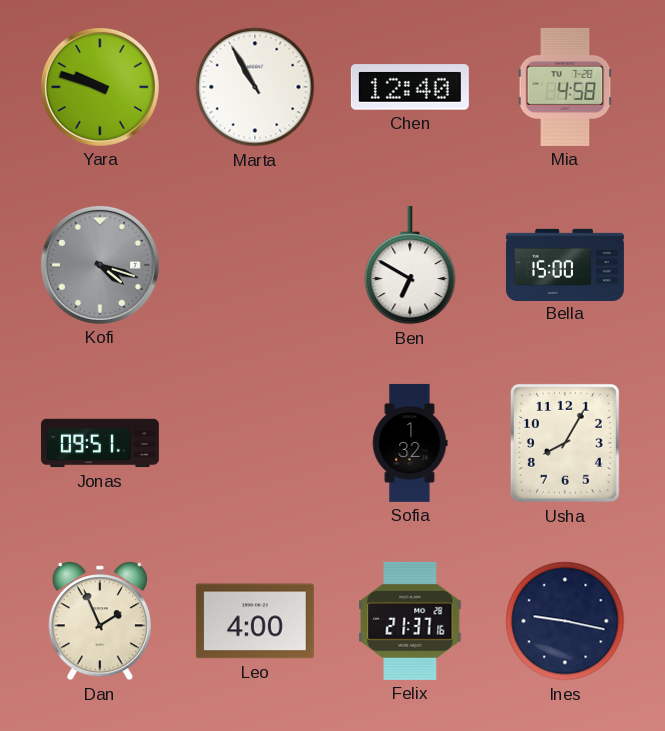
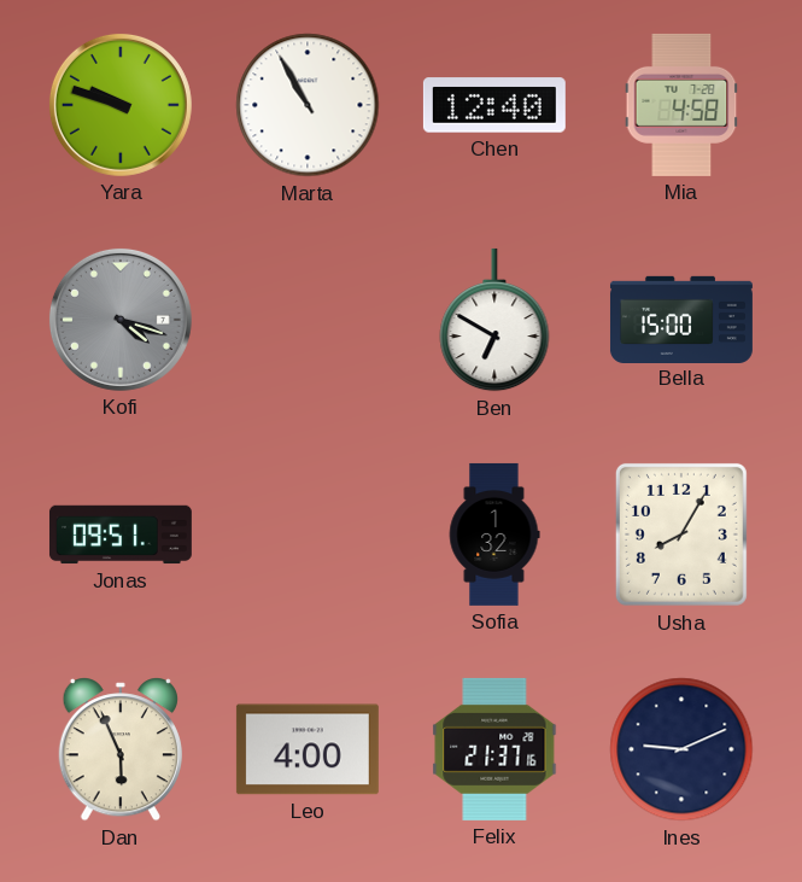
Dan: 1:56 -> 5:56 (121, 749)
Ines: 9:17 -> 9:11 (681, 749)
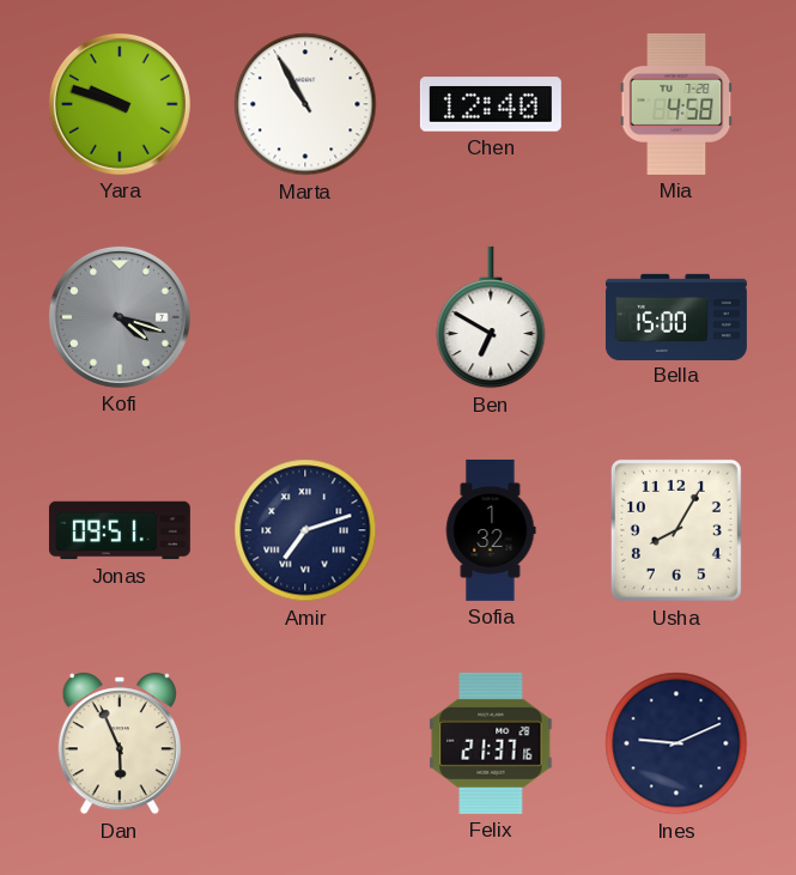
Amir: none -> 7:12 (305, 530)
Leo: 4:00 -> none (308, 749)
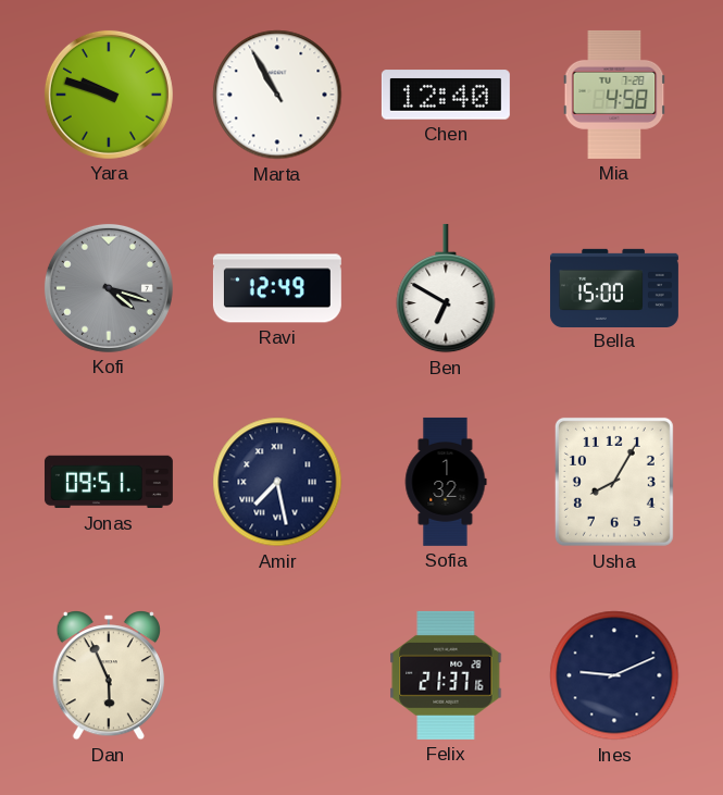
Ravi: none -> 12:49 (277, 288)
Amir: 7:12 -> 7:28 (277, 482)
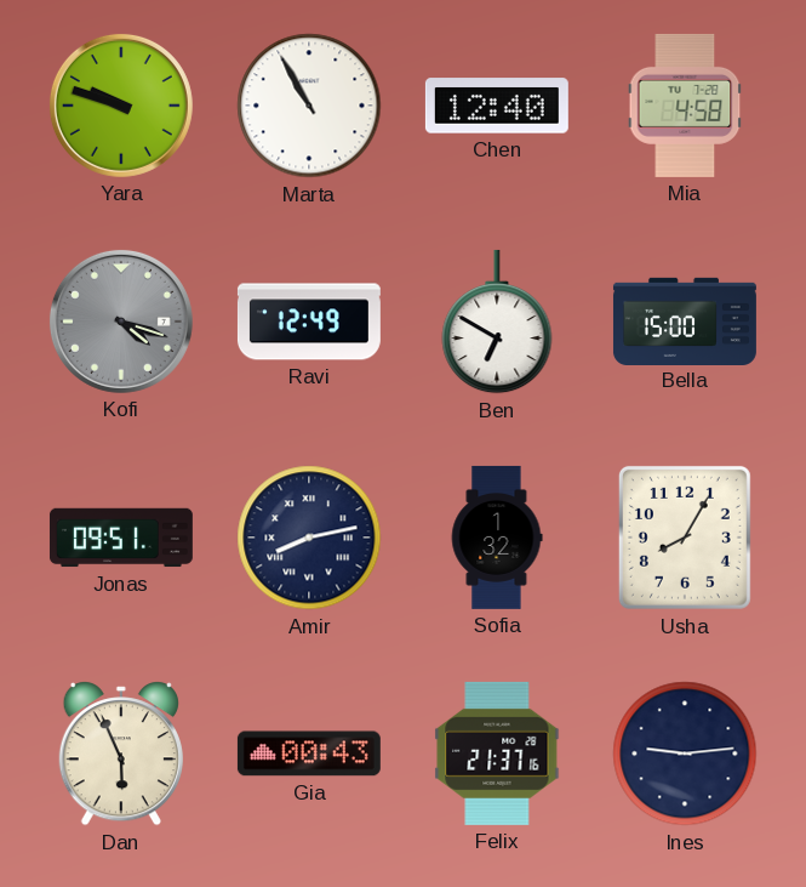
Amir: 7:28 -> 8:13 (309, 538)
Gia: none -> 00:43 (309, 754)
Ines: 9:11 -> 9:14 (685, 754)
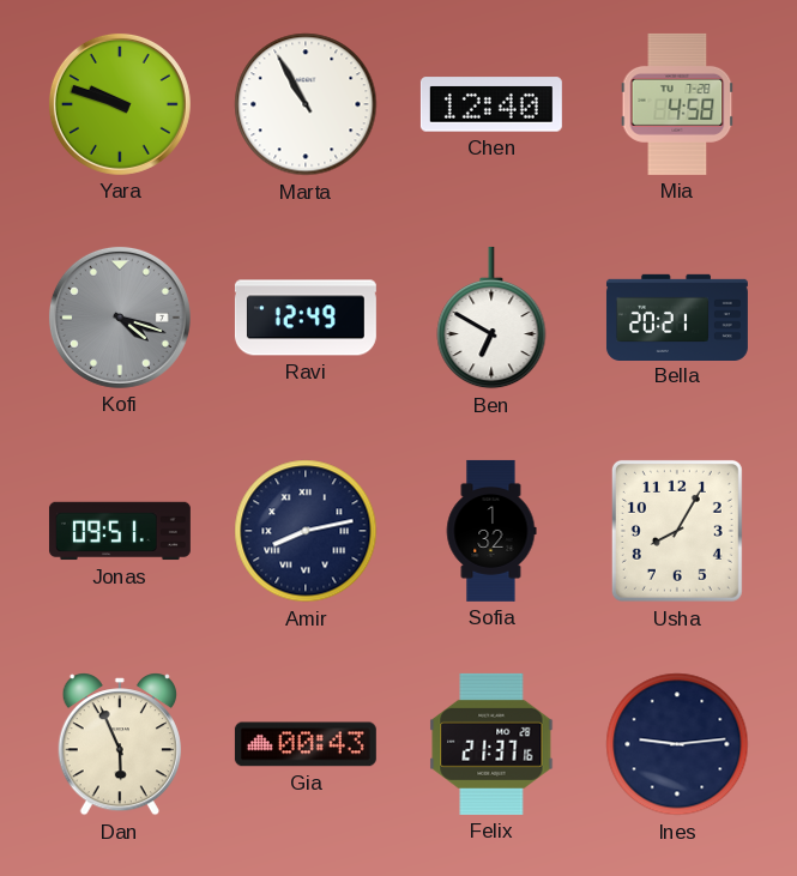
Bella: 15:00 -> 20:21 (677, 316)
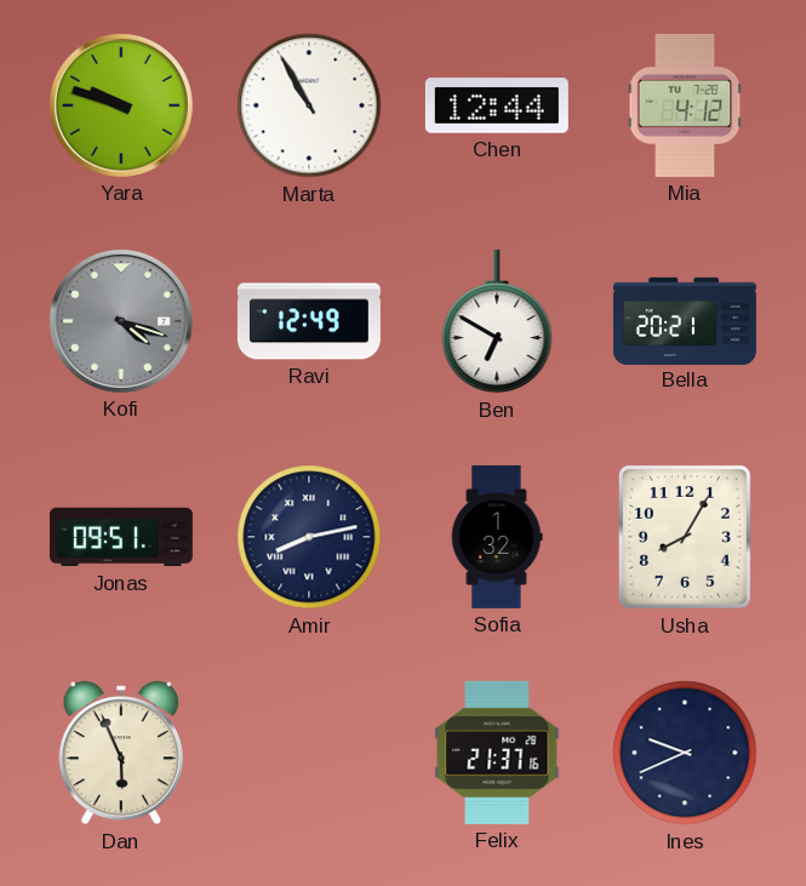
Chen: 12:40 -> 12:44 (497, 105)
Mia: 4:58 -> 4:12 (685, 105)
Gia: 00:43 -> none (306, 744)
Ines: 9:14 -> 9:41 (685, 753)
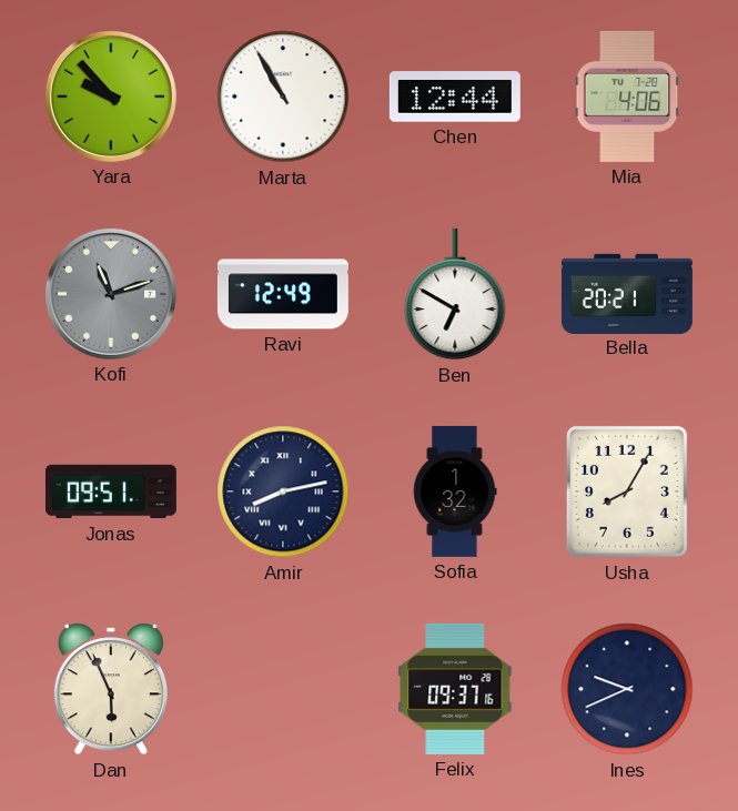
Yara: 9:48 -> 9:53 (111, 97)
Mia: 4:12 -> 4:06 (627, 97)
Kofi: 4:18 -> 11:12 (111, 294)
Felix: 21:37 -> 09:37 (455, 689)
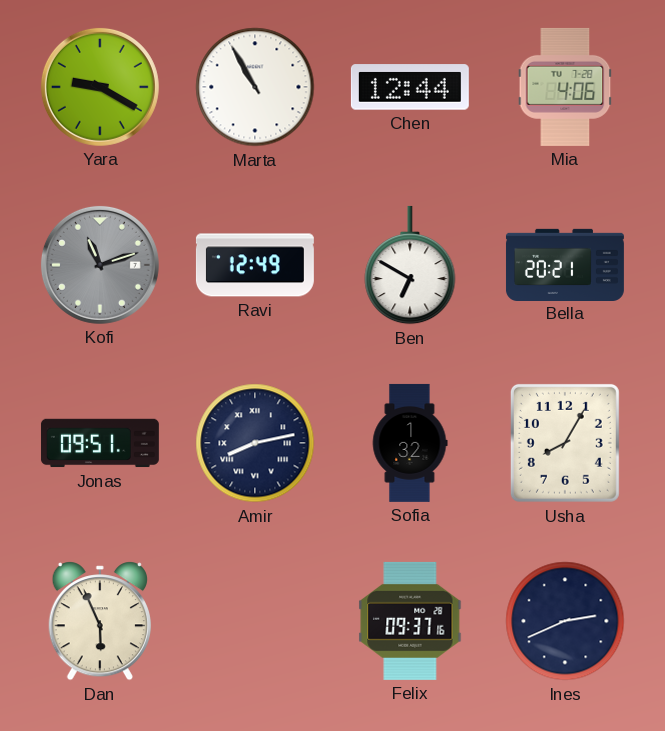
Yara: 9:53 -> 9:20 (100, 87)
Ines: 9:41 -> 2:41 (565, 621)
